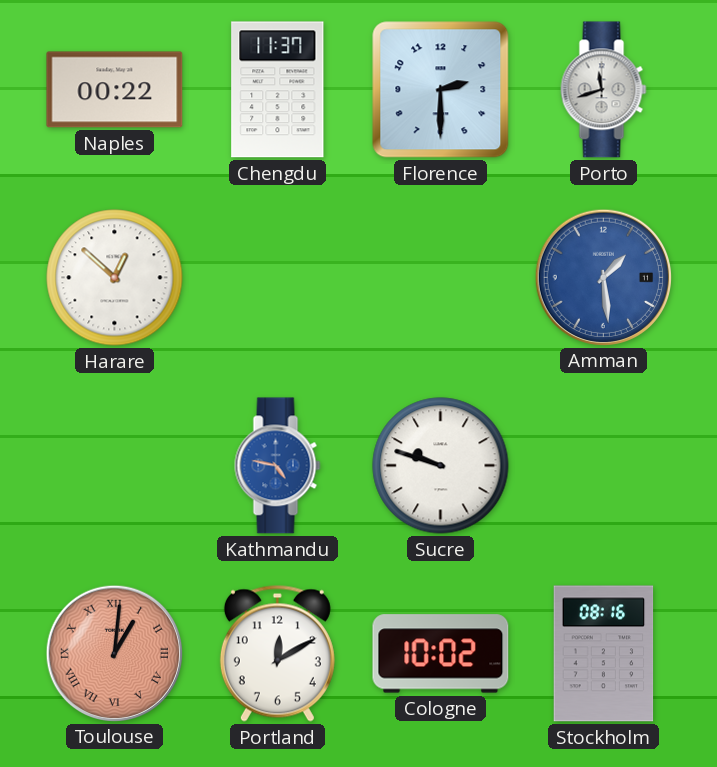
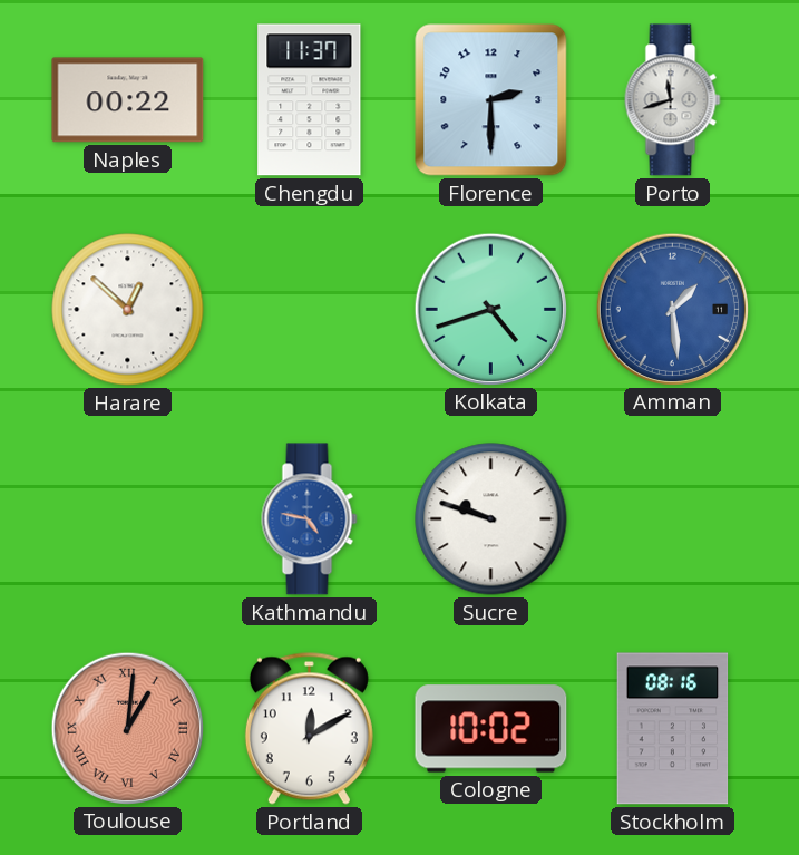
Kolkata: none -> 4:42 (490, 309)
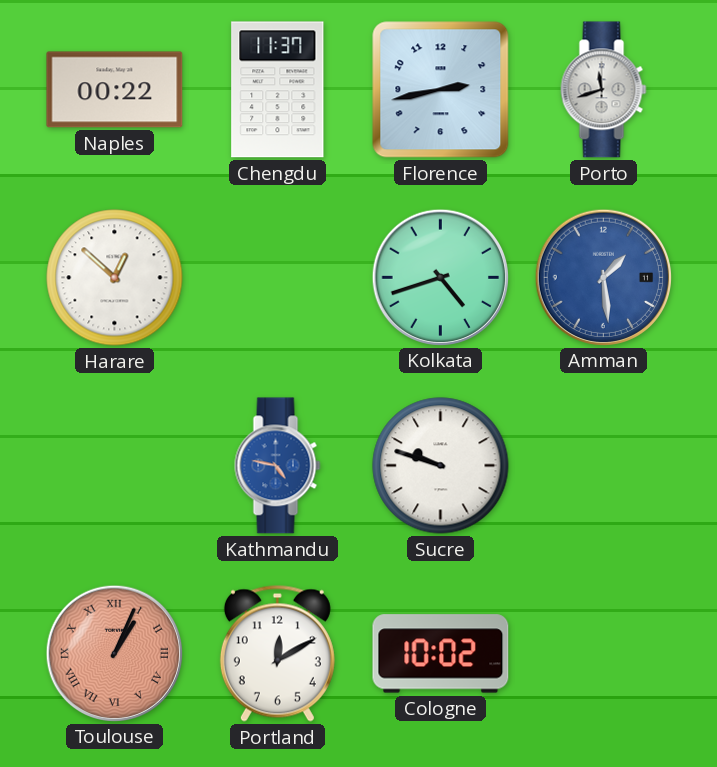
Florence: 2:30 -> 2:43 (441, 90)
Toulouse: 1:01 -> 1:04 (114, 653)
Stockholm: 08:16 -> none (673, 729)
